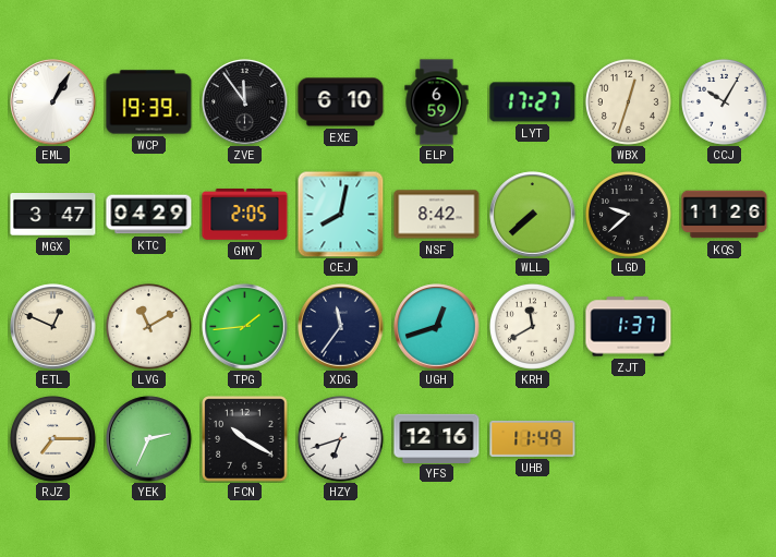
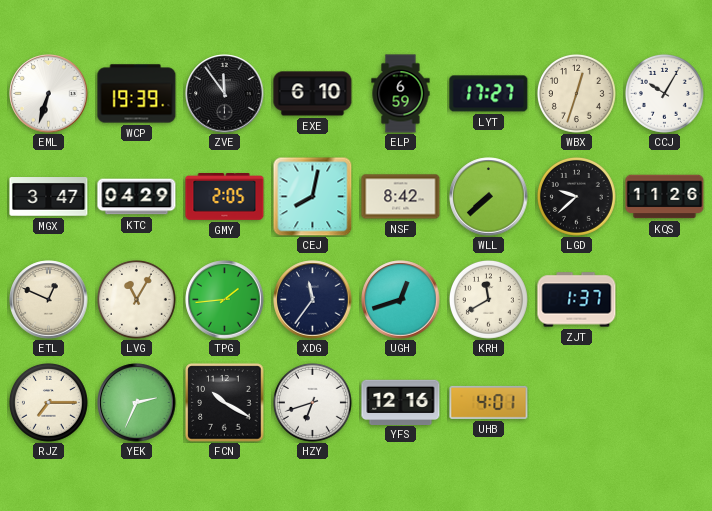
EML: 1:05 -> 6:33 (49, 94)
LVG: 11:10 -> 11:05 (136, 299)
UHB: 11:49 -> 4:01 (489, 402)
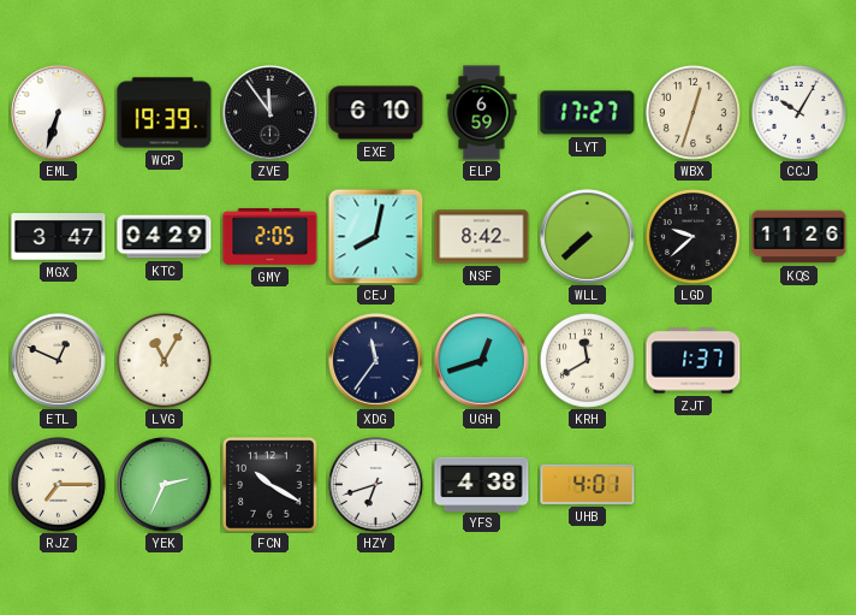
TPG: 1:44 -> none (225, 300)
YFS: 12:16 -> 4:38 (482, 484)
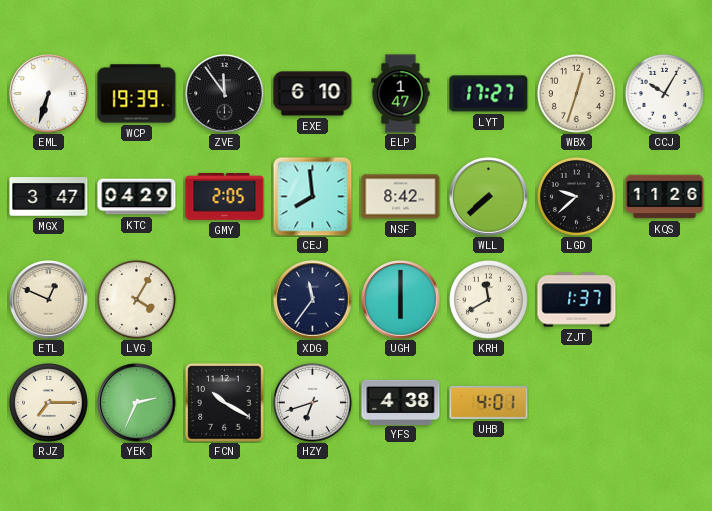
ELP: 6:59 -> 1:47 (401, 94)
CEJ: 8:02 -> 7:59 (312, 196)
LVG: 11:05 -> 4:05 (136, 299)
UGH: 12:42 -> 6:00 (401, 300)
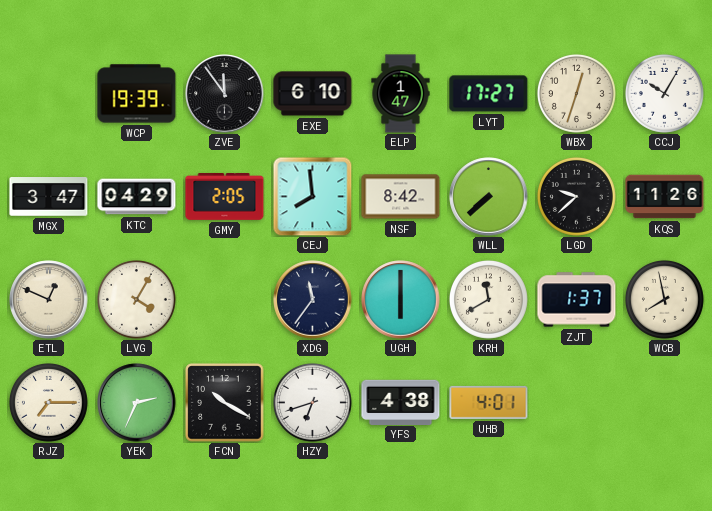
EML: 6:33 -> none (49, 94)
WCB: none -> 7:58 (664, 299)
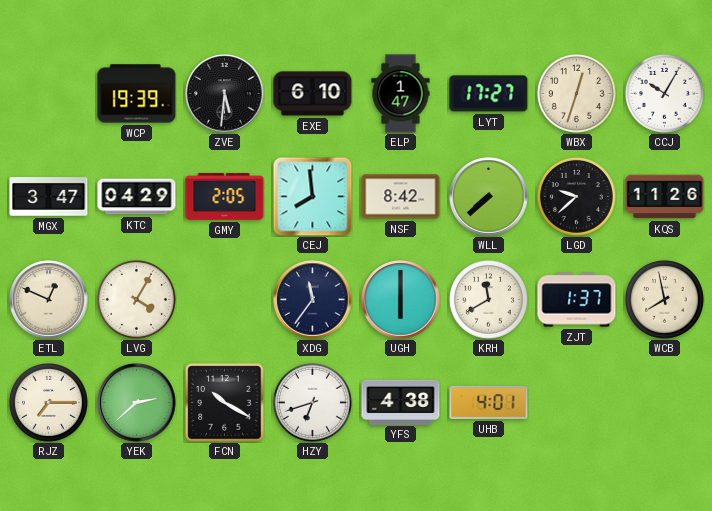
ZVE: 11:54 -> 5:31 (225, 94)
YEK: 2:34 -> 2:38 (137, 403)
